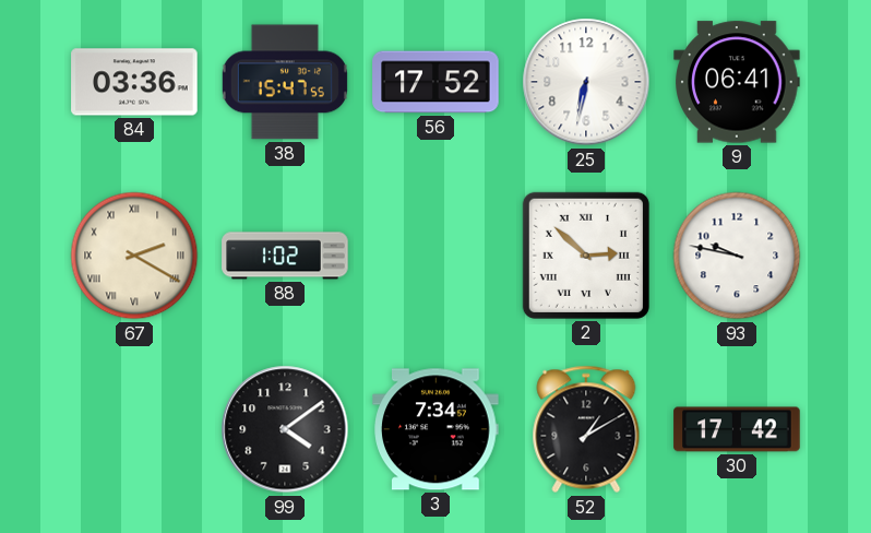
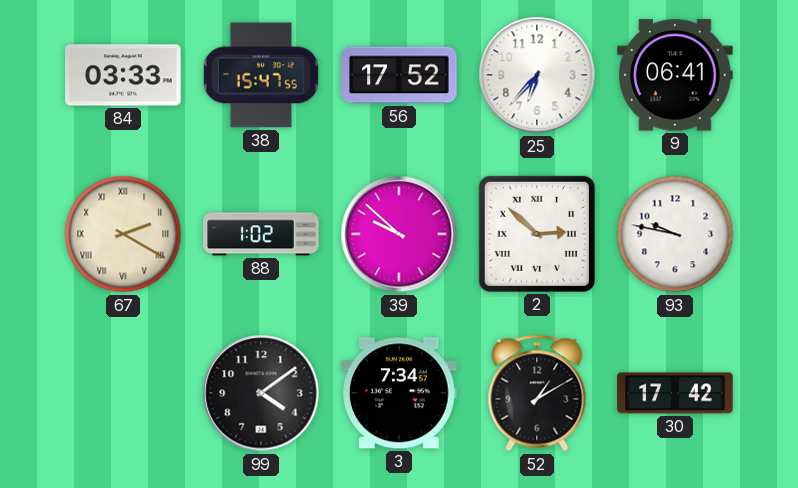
84: 03:36 -> 03:33 (123, 75)
25: 6:32 -> 6:37 (537, 75)
39: none -> 9:52 (399, 234)
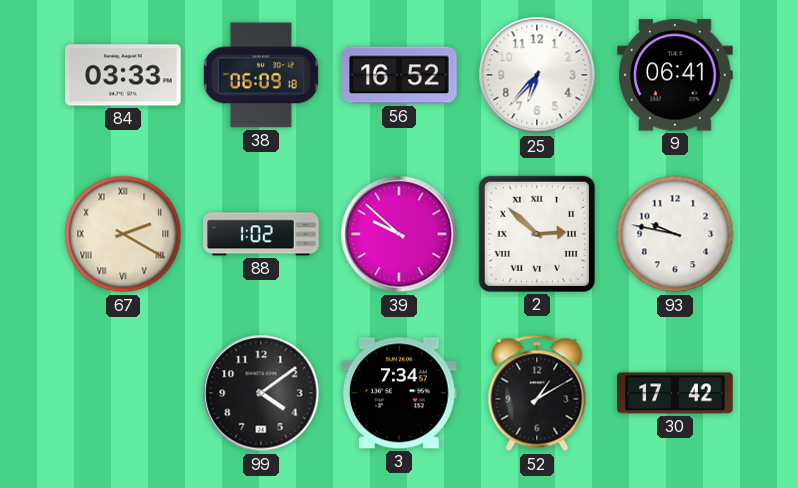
38: 15:47 -> 06:09 (261, 75)
56: 17:52 -> 16:52 (399, 75)
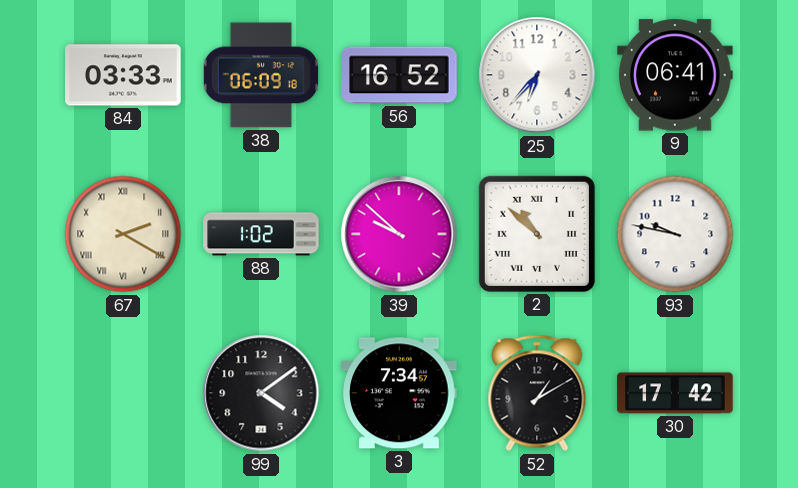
2: 2:52 -> 10:52 (537, 234)
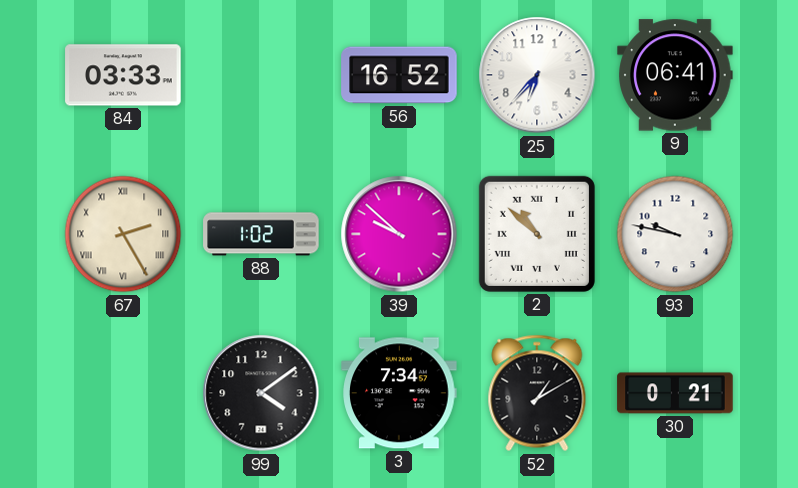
38: 06:09 -> none (261, 75)
67: 2:20 -> 2:25 (123, 234)
30: 17:42 -> 0:21 (675, 393)
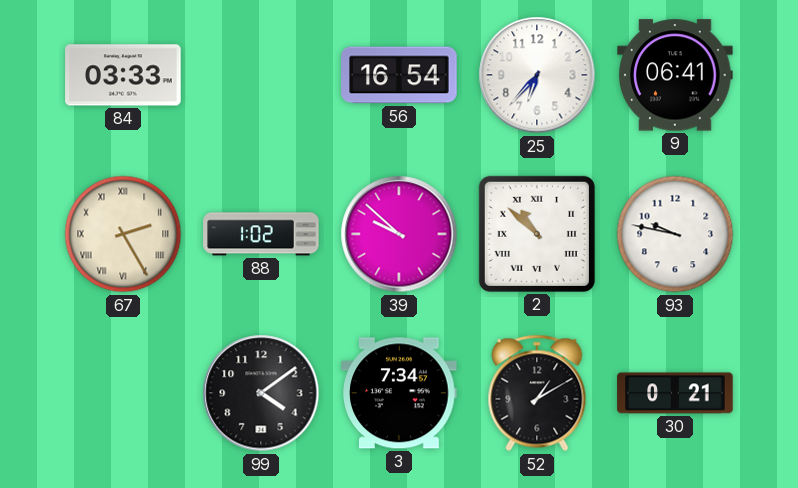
56: 16:52 -> 16:54 (399, 75)
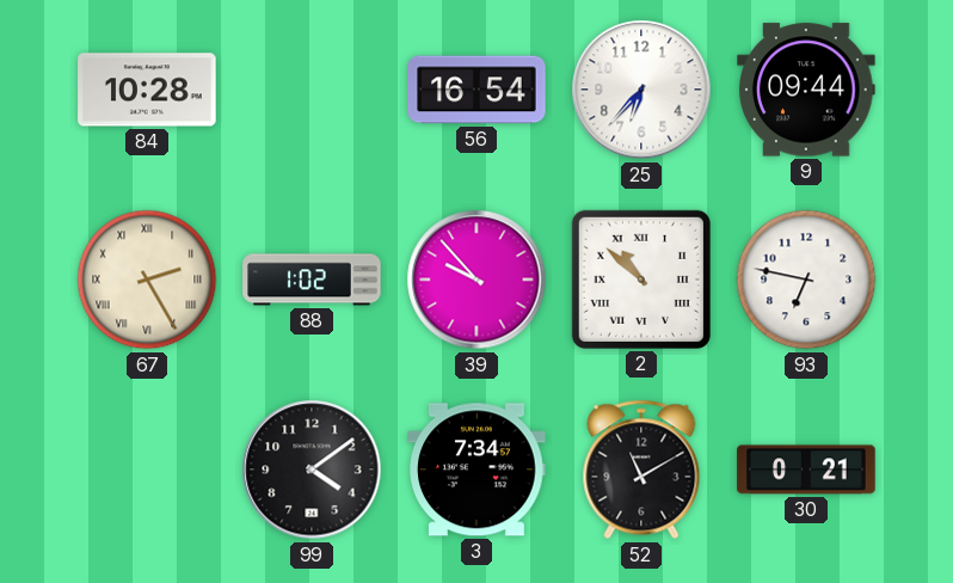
84: 03:33 -> 10:28 (147, 90)
9: 06:41 -> 09:44 (806, 90)
39: 9:52 -> 9:53 (476, 280)
93: 9:47 -> 6:47 (806, 280)
52: 1:10 -> 11:10 (641, 470)
